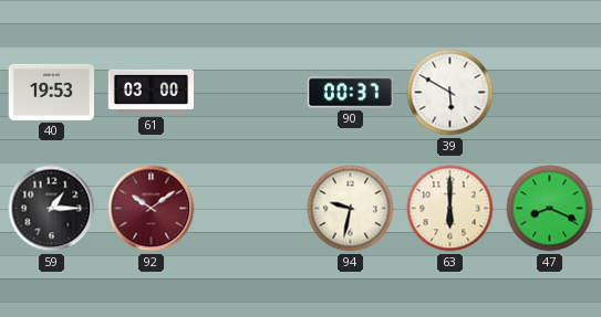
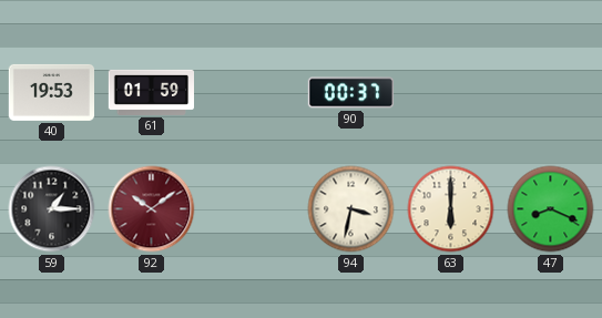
61: 03:00 -> 01:59 (151, 92)
39: 5:50 -> none (450, 93)
94: 9:32 -> 3:32 (351, 209)
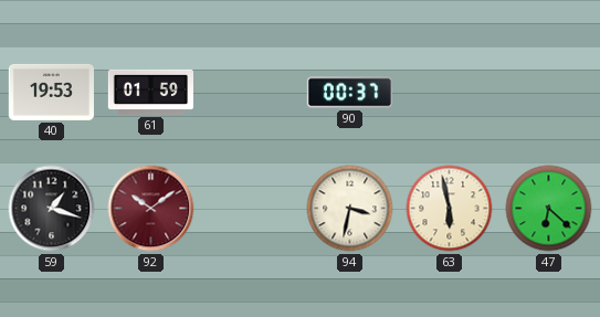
59: 1:15 -> 1:18 (52, 209)
63: 6:00 -> 5:58 (450, 209)
47: 8:19 -> 6:22 (549, 209)
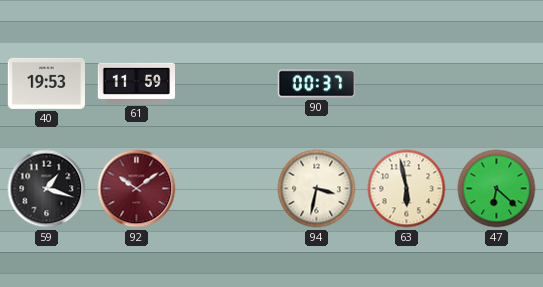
61: 01:59 -> 11:59 (136, 83)
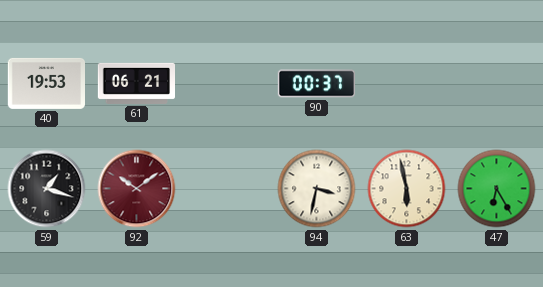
61: 11:59 -> 06:21 (136, 83)
47: 6:22 -> 6:25 (497, 189)
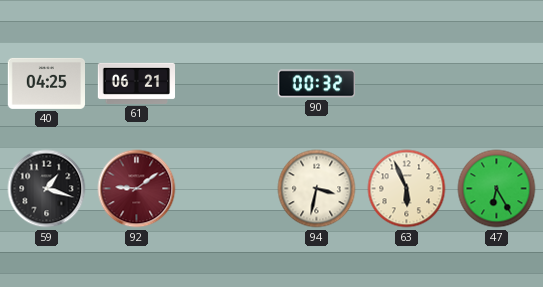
40: 19:53 -> 04:25 (46, 83)
90: 00:37 -> 00:32 (316, 84)
92: 10:09 -> 9:09 (137, 189)
63: 5:58 -> 5:56 (407, 189)
